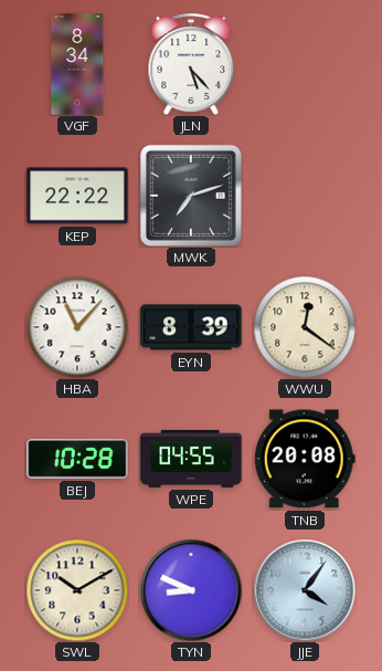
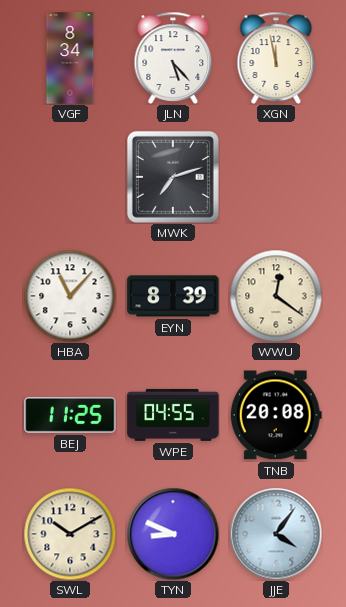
XGN: none -> 11:58 (276, 58)
KEP: 22:22 -> none (77, 196)
BEJ: 10:28 -> 11:25 (70, 415)
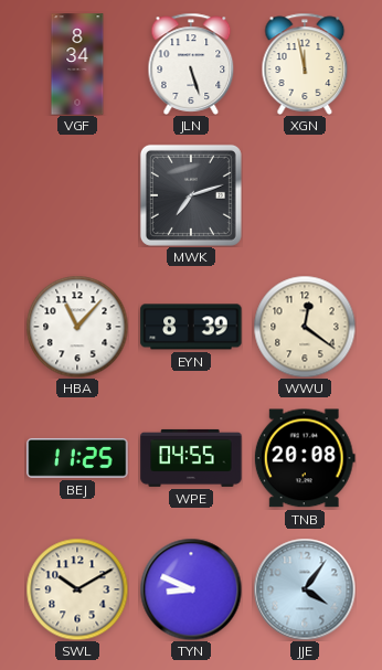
JLN: 5:23 -> 5:27 (191, 64)
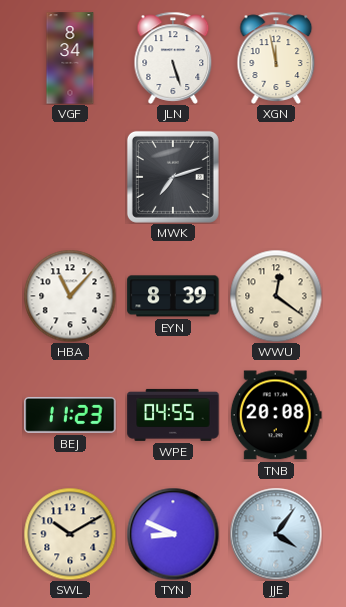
BEJ: 11:25 -> 11:23 (70, 415)
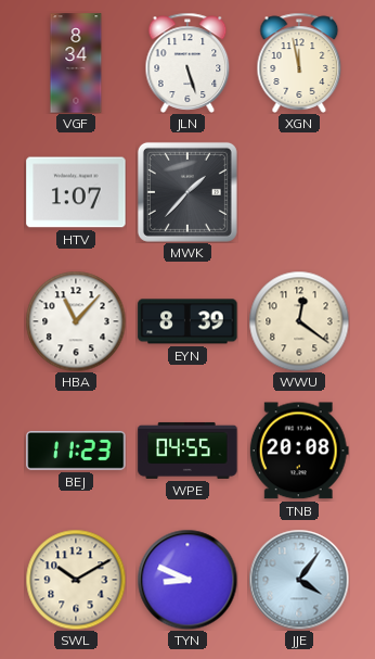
HTV: none -> 1:07 (76, 192)
MWK: 7:12 -> 1:37 (187, 192)
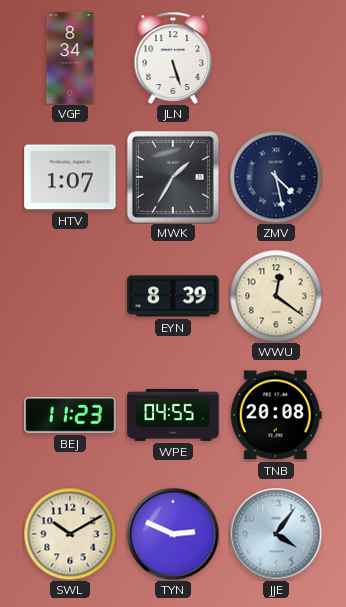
XGN: 11:58 -> none (299, 63)
MWK: 1:37 -> 1:35 (173, 177)
ZMV: none -> 4:28 (276, 177)
HBA: 11:07 -> none (76, 321)
TYN: 8:49 -> 2:49 (173, 534)
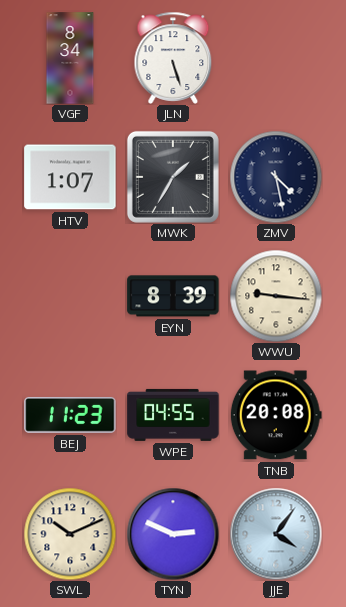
WWU: 12:21 -> 9:16 (276, 296)
SWL: 10:10 -> 10:11 (70, 534)
